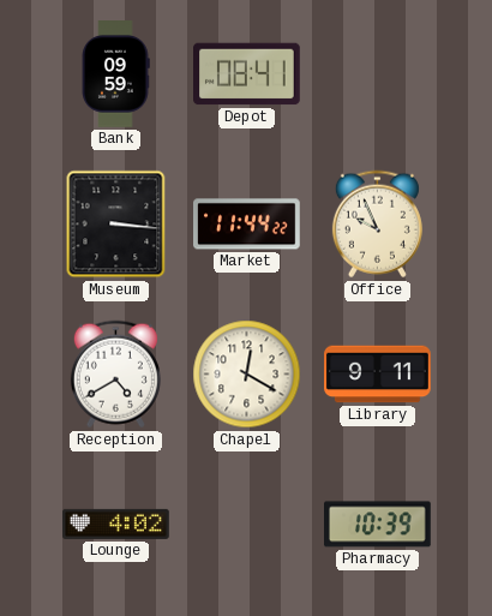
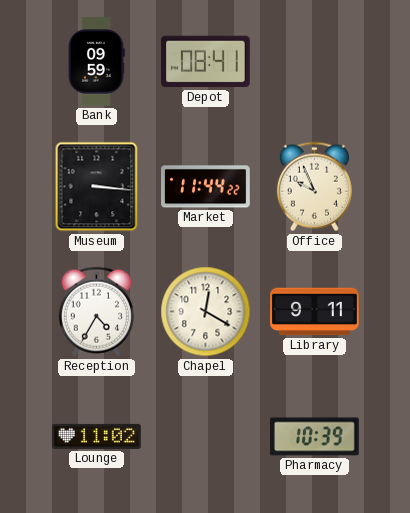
Reception: 4:40 -> 4:35 (96, 312)
Lounge: 4:02 -> 11:02 (97, 436)
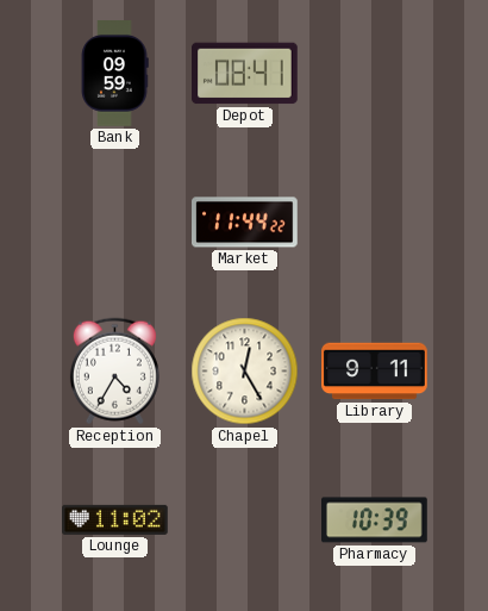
Museum: 3:16 -> none (97, 187)
Office: 9:56 -> none (314, 187)
Chapel: 12:20 -> 12:25 (245, 372)
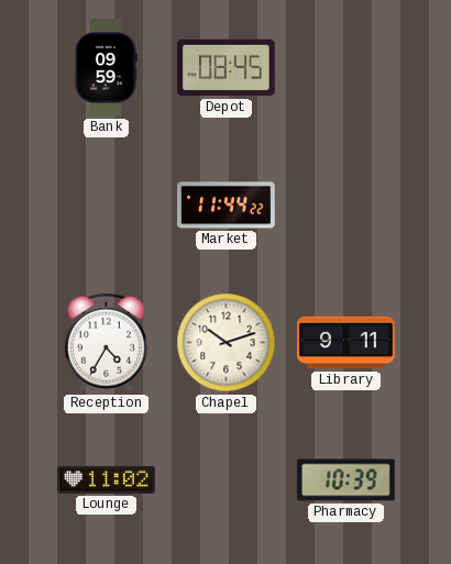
Depot: 08:41 -> 08:45 (227, 68)
Chapel: 12:25 -> 10:12 (227, 343)
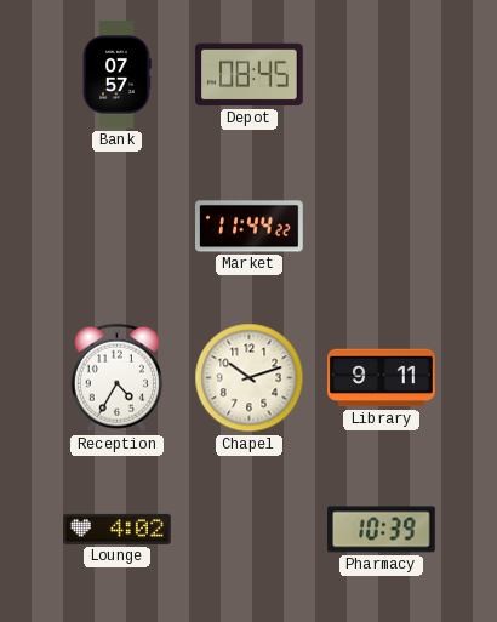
Bank: 09:59 -> 07:57 (116, 75)
Lounge: 11:02 -> 4:02 (118, 529)
